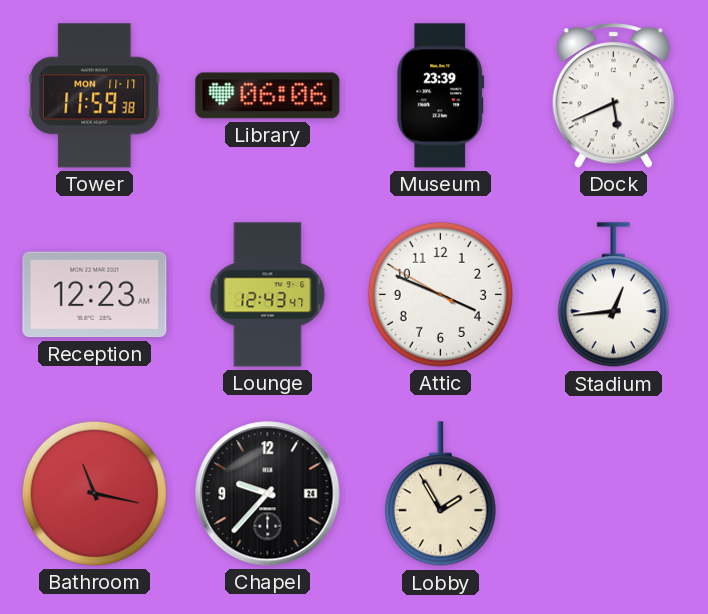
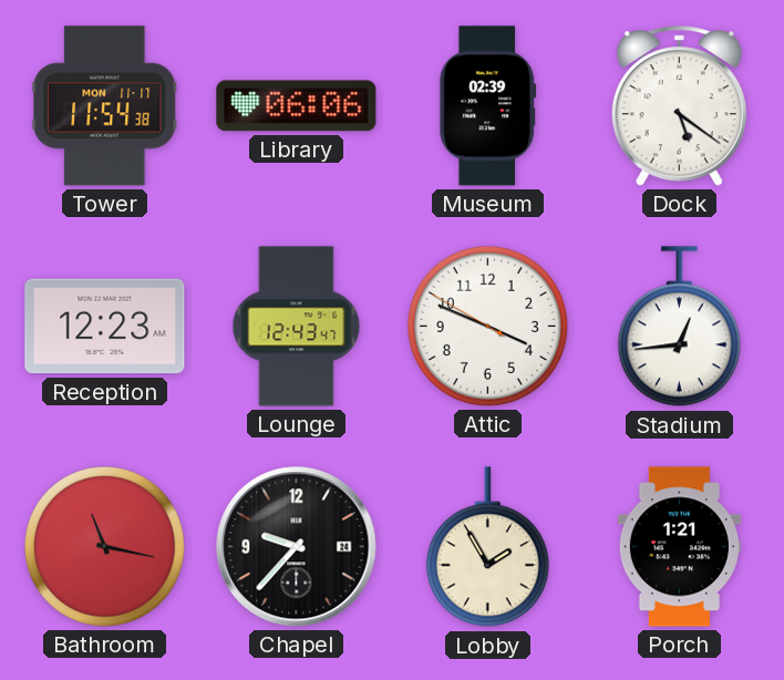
Tower: 11:59 -> 11:54 (105, 106)
Museum: 23:39 -> 02:39 (488, 106)
Dock: 5:41 -> 5:21 (679, 106)
Porch: none -> 1:21 (679, 547)
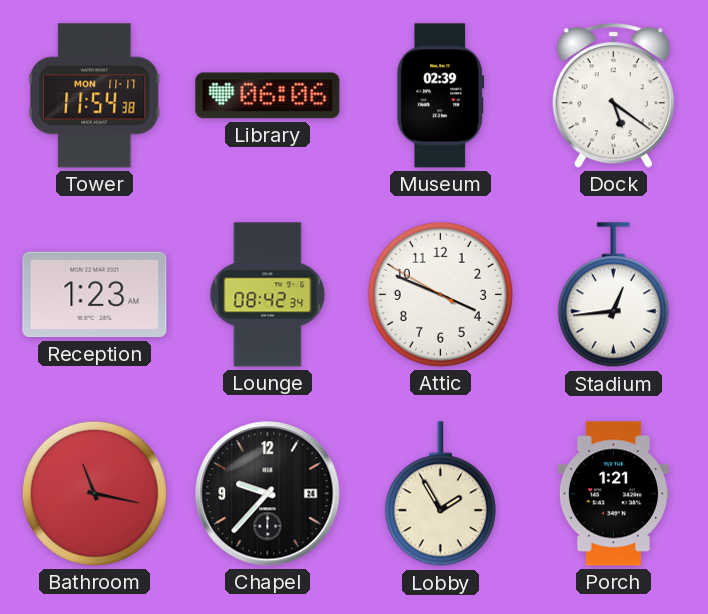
Reception: 12:23 -> 1:23 (95, 295)
Lounge: 12:43 -> 08:42 (268, 295)
